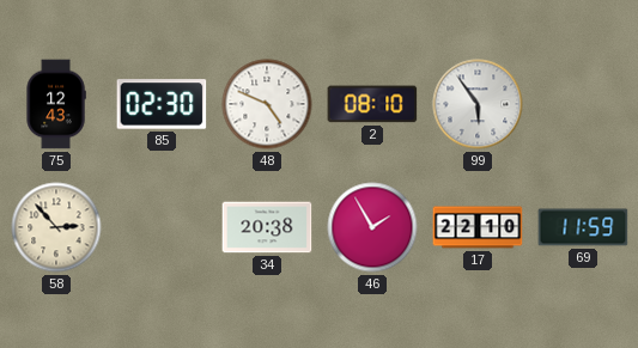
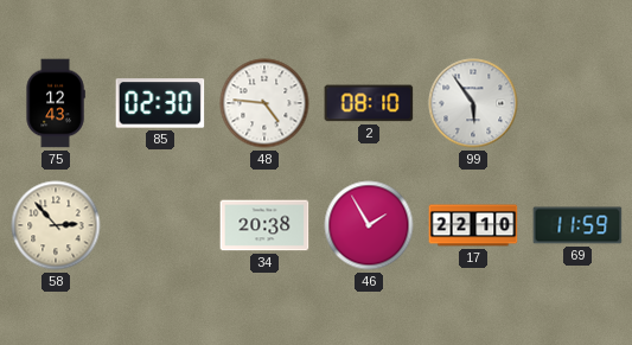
48: 4:49 -> 4:46 (264, 103)
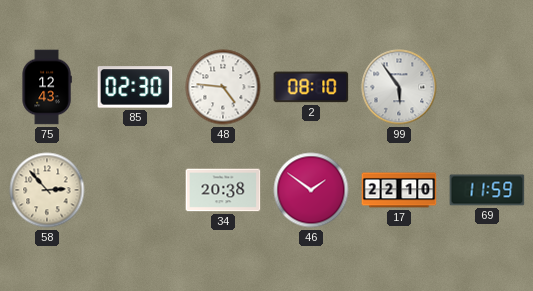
46: 1:55 -> 1:51 (311, 190)
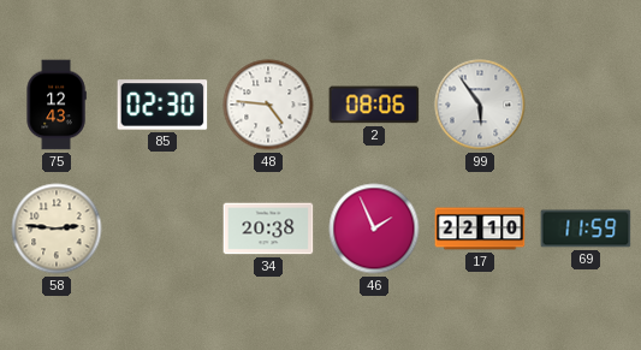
2: 08:10 -> 08:06 (374, 105)
58: 2:53 -> 2:46 (57, 229)
46: 1:51 -> 1:56 (374, 229)
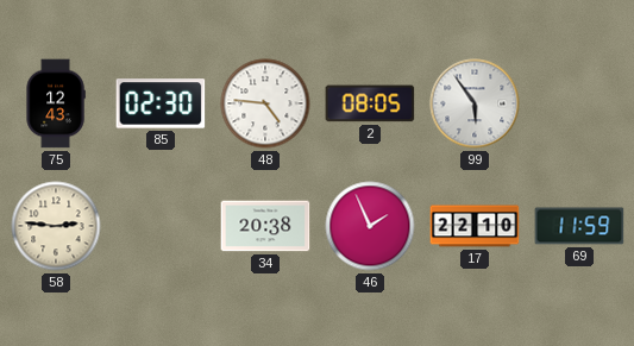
2: 08:06 -> 08:05 (370, 103)
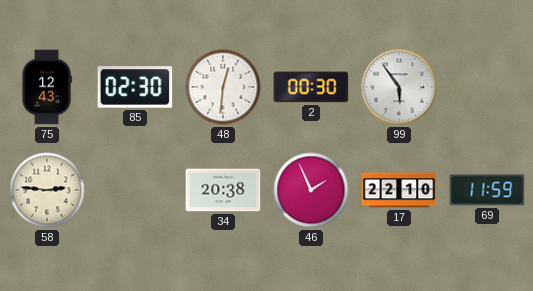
48: 4:46 -> 12:31 (223, 87)
2: 08:05 -> 00:30 (311, 87)
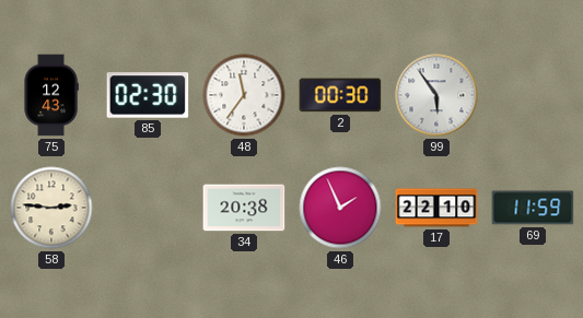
48: 12:31 -> 11:36 (244, 95)
